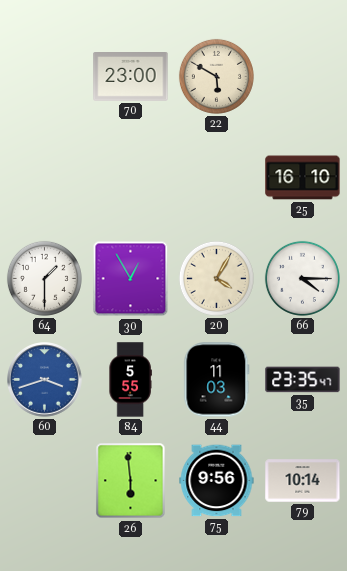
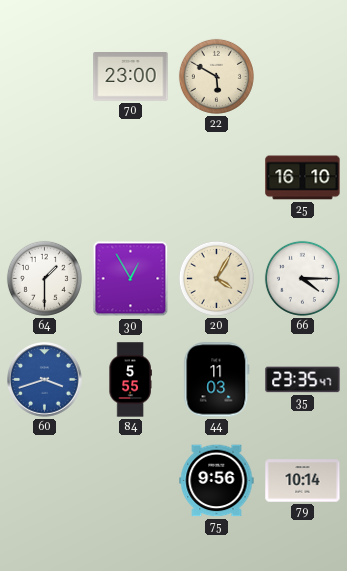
26: 5:59 -> none (131, 481)
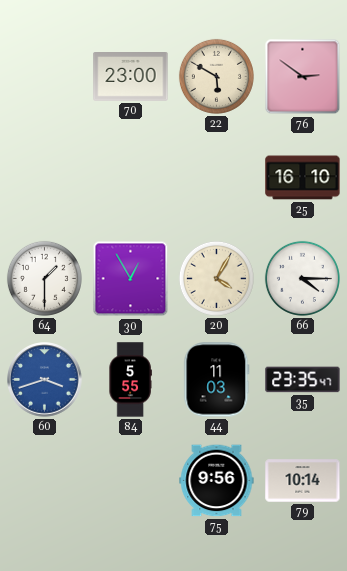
76: none -> 2:51 (303, 77)
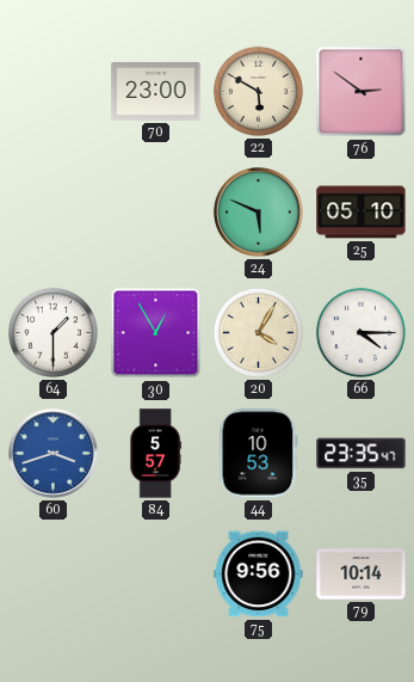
24: none -> 5:49 (259, 213)
25: 16:10 -> 05:10 (362, 213)
84: 5:55 -> 5:57 (155, 454)
44: 11:03 -> 10:53 (259, 454)
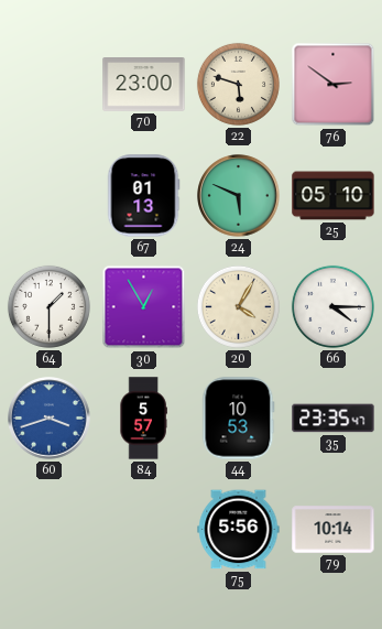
22: 5:50 -> 5:48 (238, 84)
67: none -> 01:13 (143, 196)
75: 9:56 -> 5:56 (239, 530)
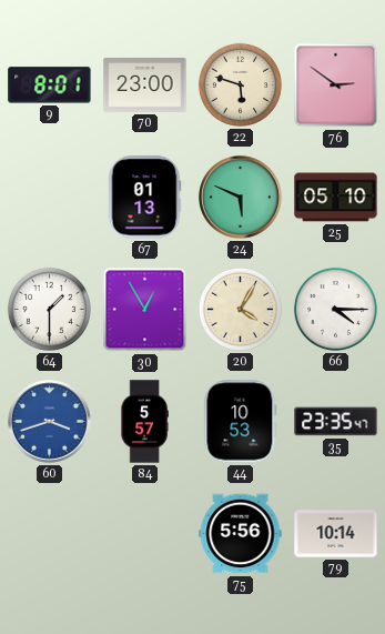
9: none -> 8:01 (50, 85)
